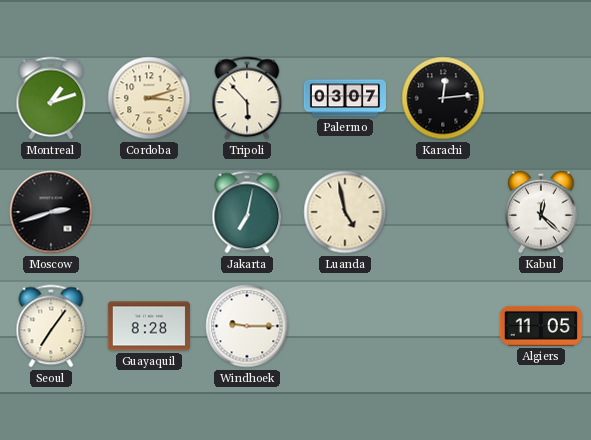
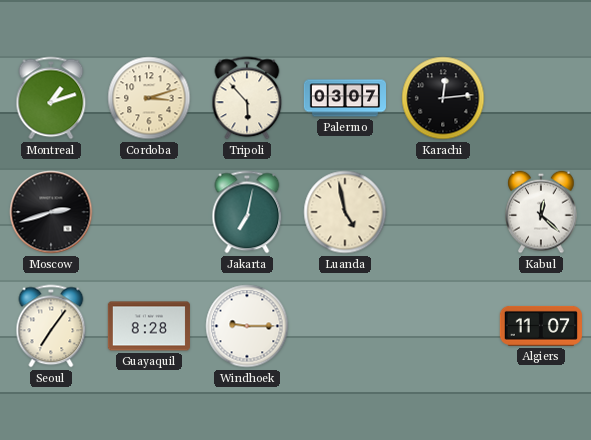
Algiers: 11:05 -> 11:07 (541, 326)
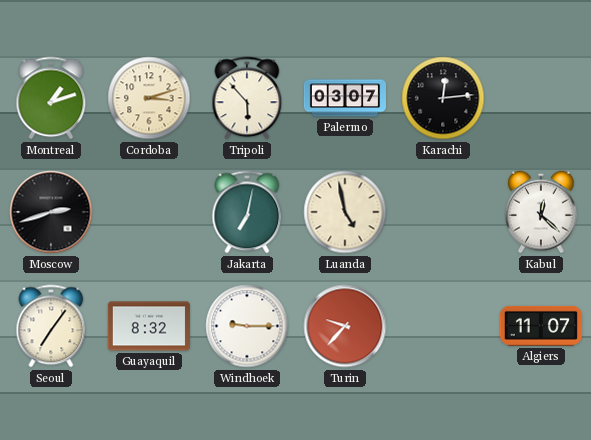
Guayaquil: 8:28 -> 8:32 (149, 326)
Turin: none -> 9:37 (345, 326)
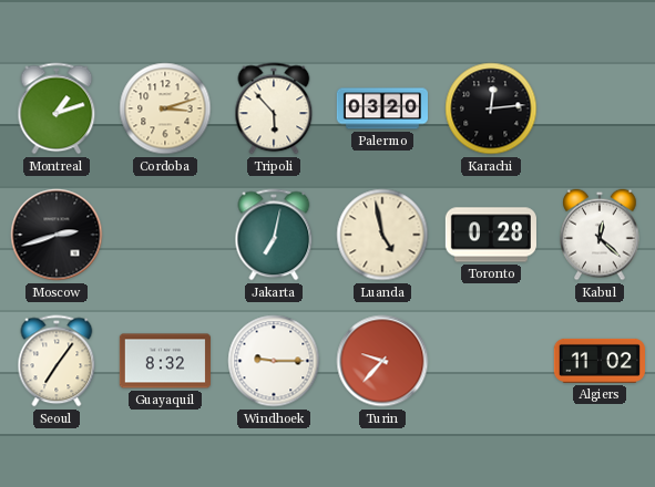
Palermo: 03:07 -> 03:20 (381, 108)
Toronto: none -> 0:28 (491, 235)
Algiers: 11:07 -> 11:02 (600, 361)
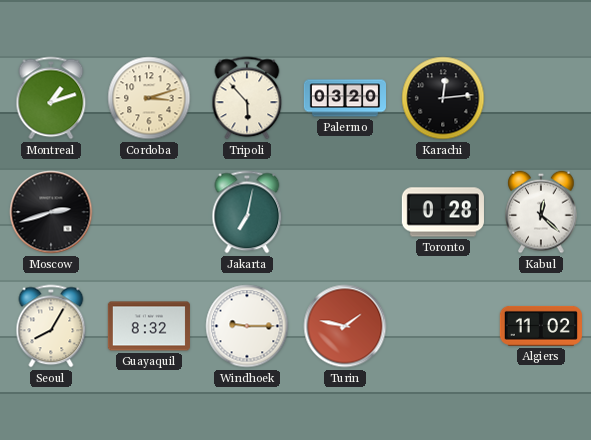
Luanda: 4:58 -> none (382, 235)
Seoul: 7:06 -> 8:05 (51, 326)
Turin: 9:37 -> 1:47 (345, 326)
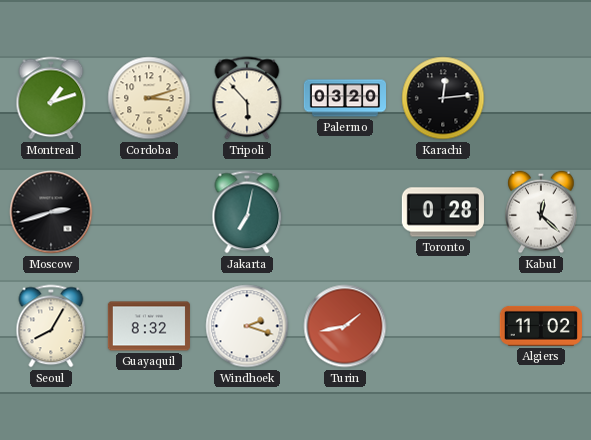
Windhoek: 9:15 -> 2:18 (247, 326)
Turin: 1:47 -> 1:43 (345, 326)
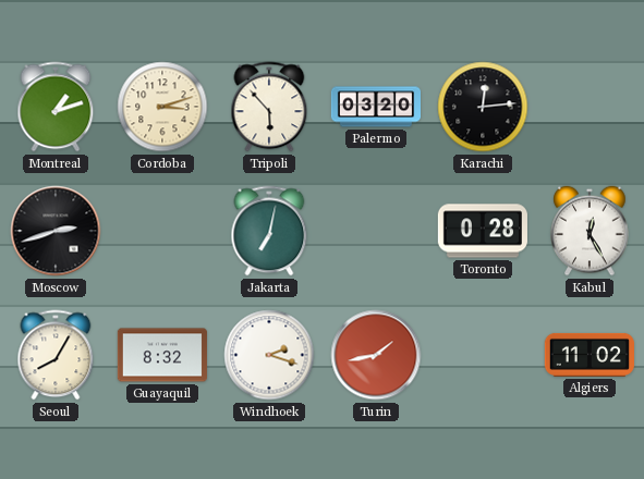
Kabul: 12:22 -> 12:25 (590, 231)
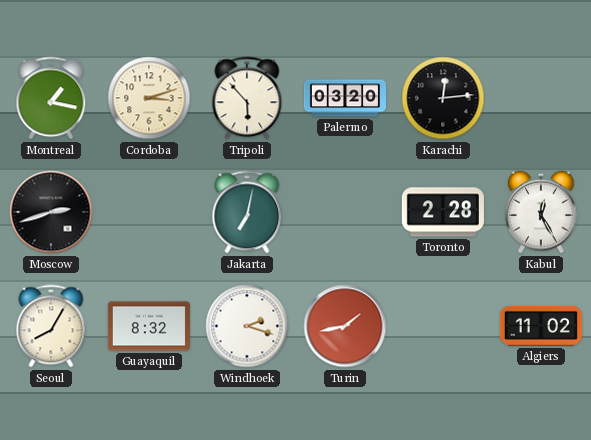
Montreal: 1:12 -> 1:17 (51, 98)
Toronto: 0:28 -> 2:28 (443, 212)
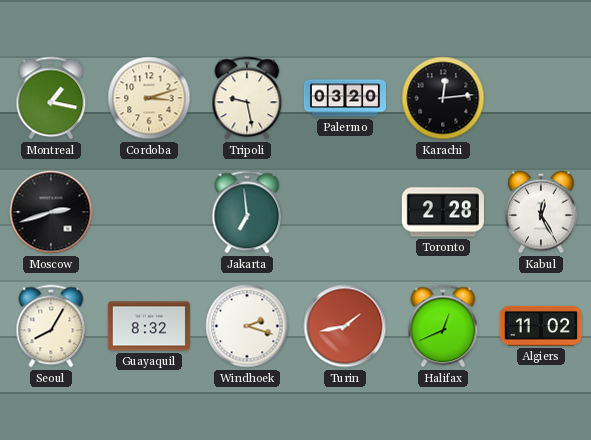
Tripoli: 5:53 -> 9:28 (247, 98)
Jakarta: 7:02 -> 6:59 (247, 212)
Halifax: none -> 12:41 (443, 326)
